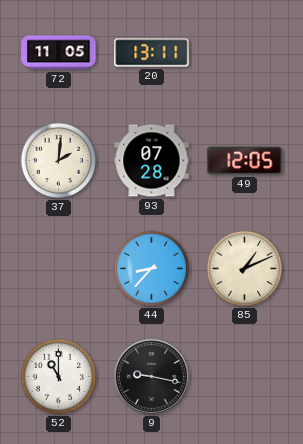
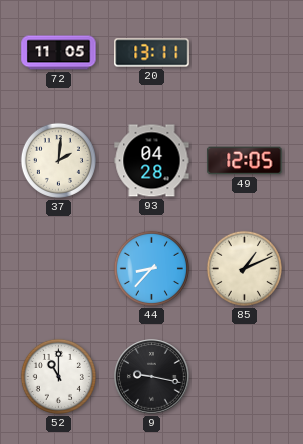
93: 07:28 -> 04:28 (152, 161)
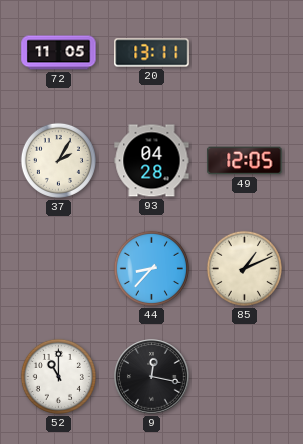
37: 2:01 -> 2:05 (58, 160)
9: 9:17 -> 12:17 (152, 377)
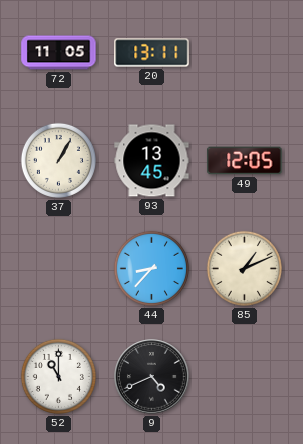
37: 2:05 -> 1:05 (58, 160)
93: 04:28 -> 13:45 (152, 161)
9: 12:17 -> 4:41 (152, 377)
